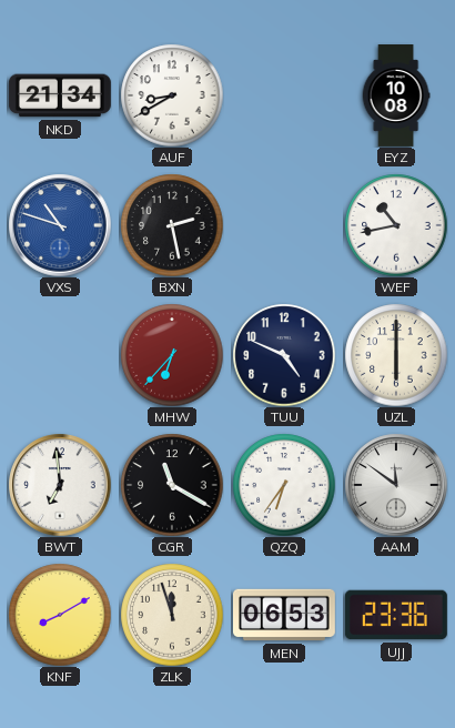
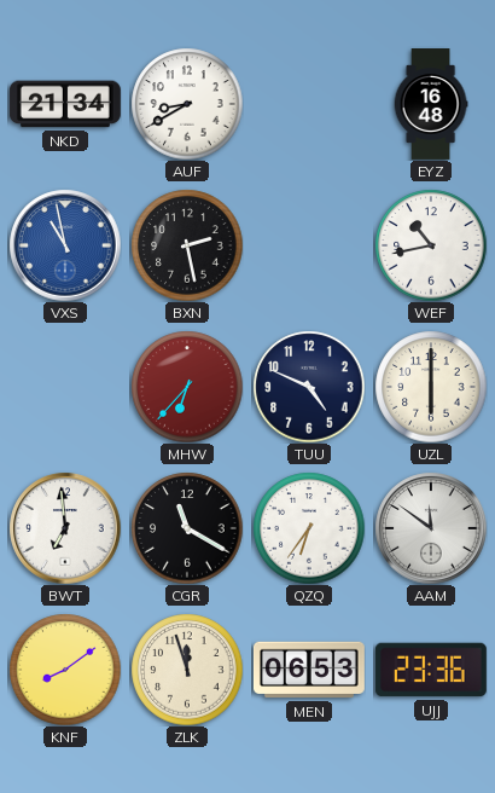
EYZ: 10:08 -> 16:48 (431, 105)
VXS: 10:48 -> 10:58 (65, 245)
KNF: 8:10 -> 8:09 (65, 670)
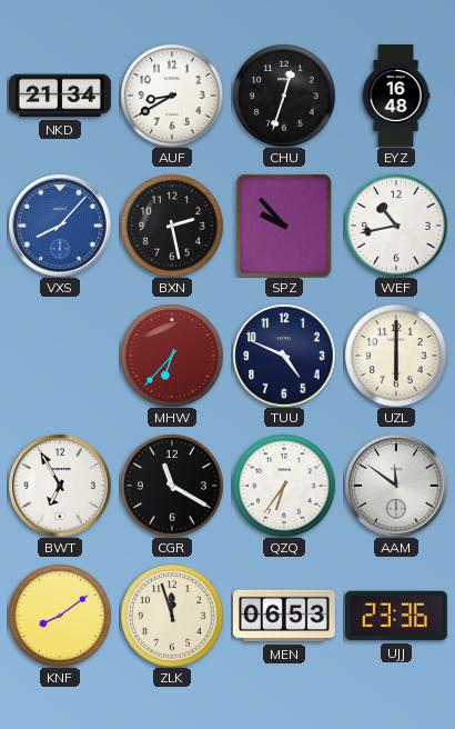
CHU: none -> 12:33 (284, 96)
VXS: 10:58 -> 8:07 (60, 226)
SPZ: none -> 9:53 (284, 226)
BWT: 6:59 -> 6:55 (60, 486)
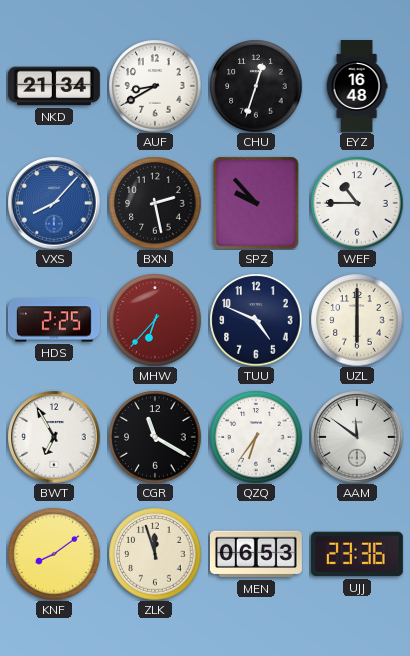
WEF: 10:43 -> 10:45 (357, 203)
HDS: none -> 2:25 (54, 320)
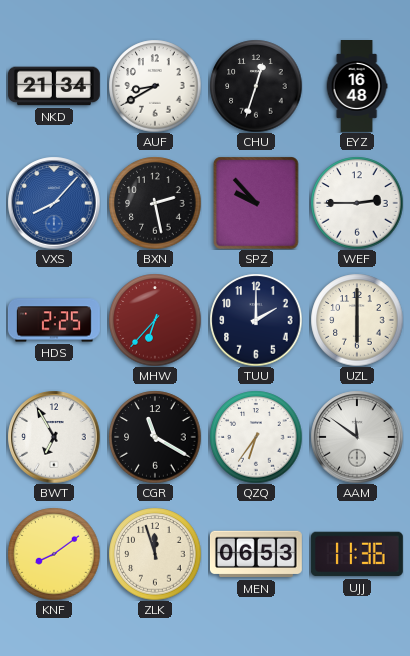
WEF: 10:45 -> 2:45 (357, 203)
TUU: 4:49 -> 2:00 (256, 320)
UJJ: 23:36 -> 11:36 (357, 554)
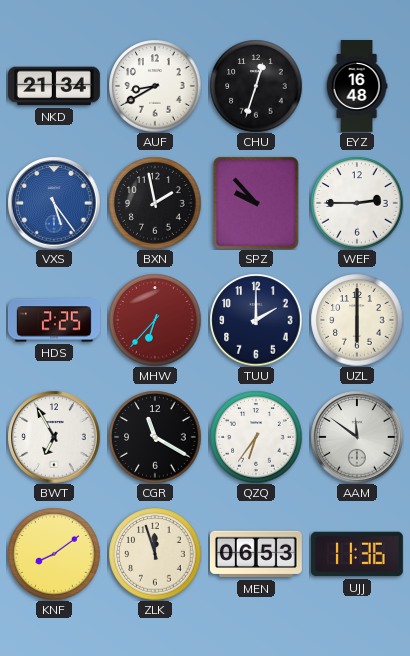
VXS: 8:07 -> 5:24 (54, 203)
BXN: 2:28 -> 1:58 (155, 203)
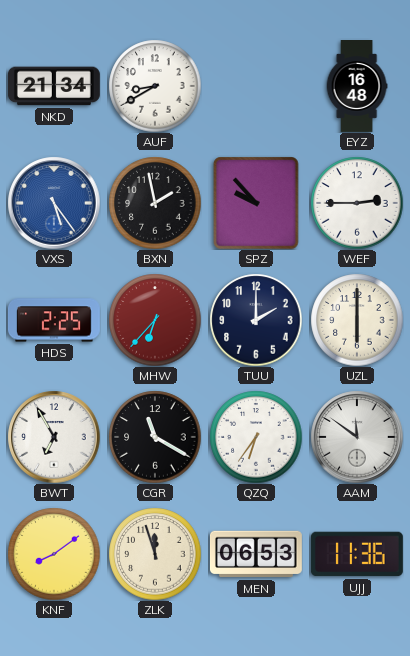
CHU: 12:33 -> none (256, 86)
